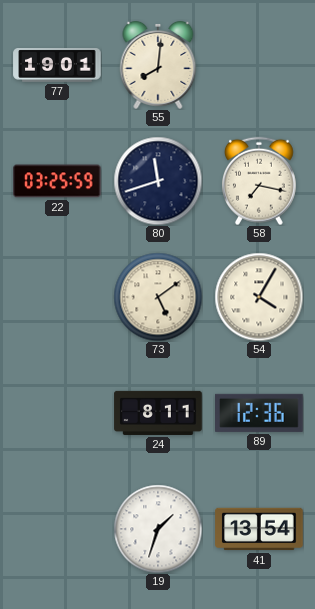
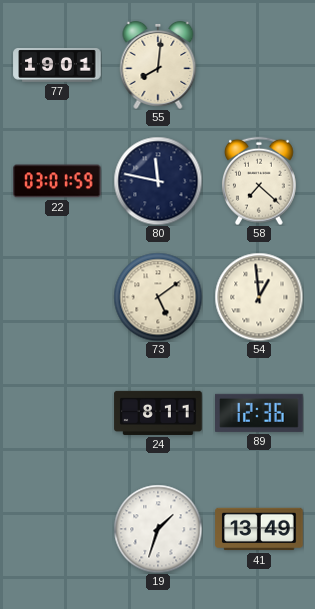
22: 03:25 -> 03:01 (57, 181)
80: 11:42 -> 11:47 (158, 181)
58: 7:17 -> 7:22 (259, 181)
54: 4:05 -> 12:59 (259, 297)
41: 13:54 -> 13:49 (259, 529)
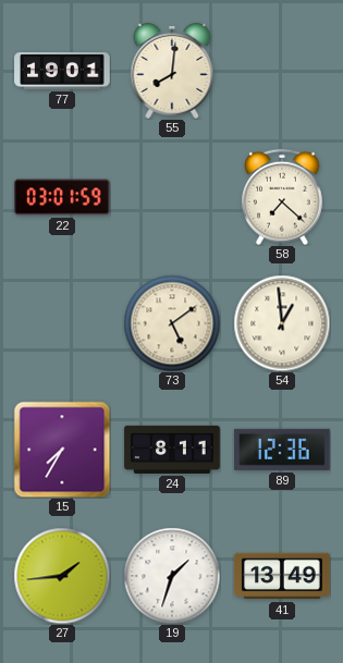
80: 11:47 -> none (158, 181)
15: none -> 7:35 (62, 450)
27: none -> 1:44 (62, 576)
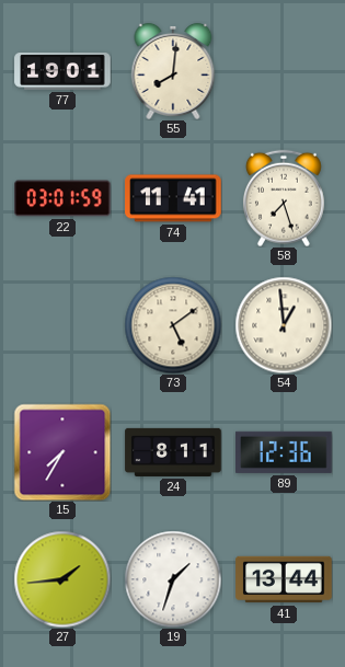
74: none -> 11:41 (173, 198)
58: 7:22 -> 7:27 (284, 198)
41: 13:49 -> 13:44 (284, 579)
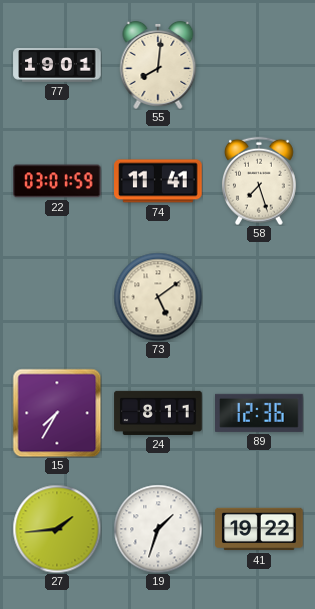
54: 12:59 -> none (284, 325)
41: 13:44 -> 19:22 (259, 529)
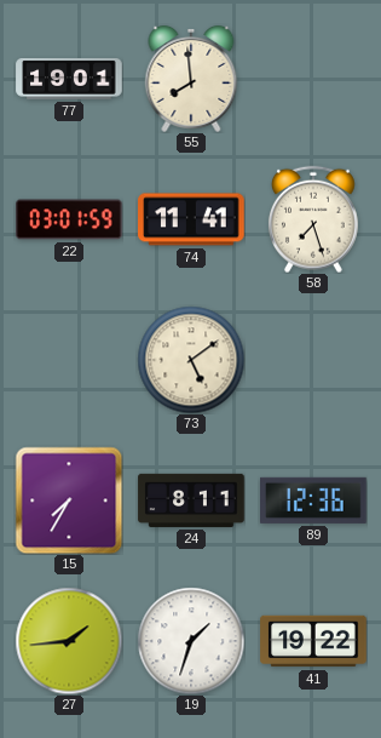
55: 8:01 -> 7:59 (191, 79)
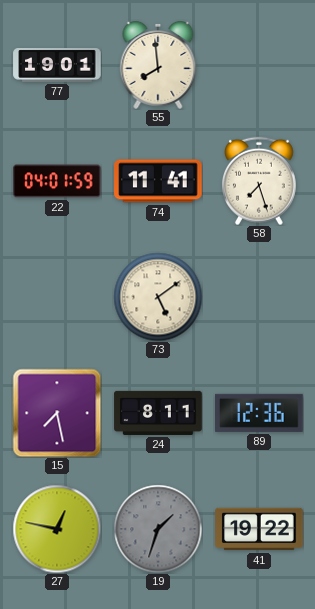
22: 03:01 -> 04:01 (57, 181)
15: 7:35 -> 7:28 (57, 413)
27: 1:44 -> 12:47 (57, 529)
19 dial: white -> grey (158, 529)
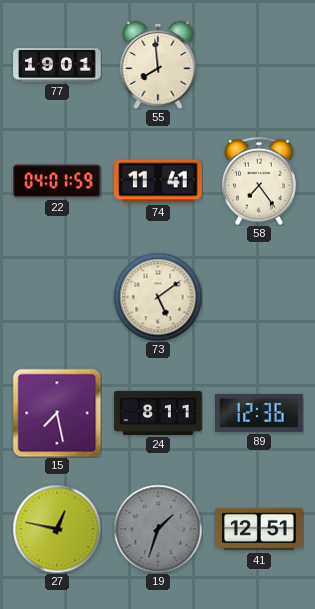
58: 7:27 -> 7:24 (259, 181)
41: 19:22 -> 12:51 (259, 529)
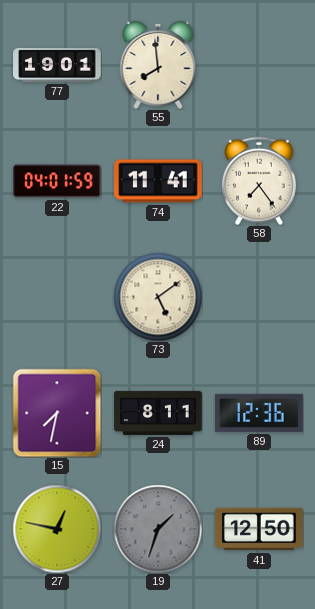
15: 7:28 -> 7:32 (57, 413)
41: 12:51 -> 12:50 (259, 529)
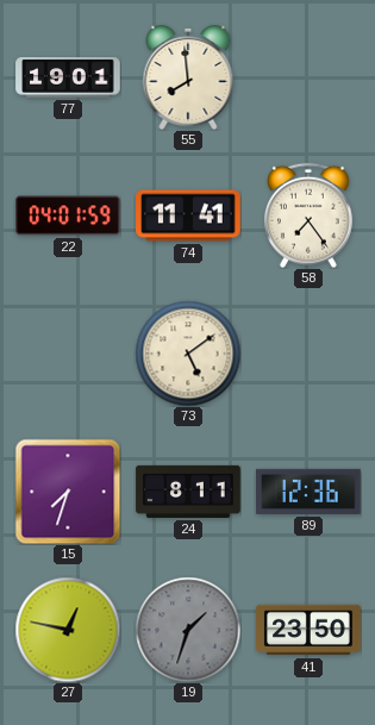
15: 7:32 -> 7:33 (68, 492)
41: 12:50 -> 23:50 (308, 630)
